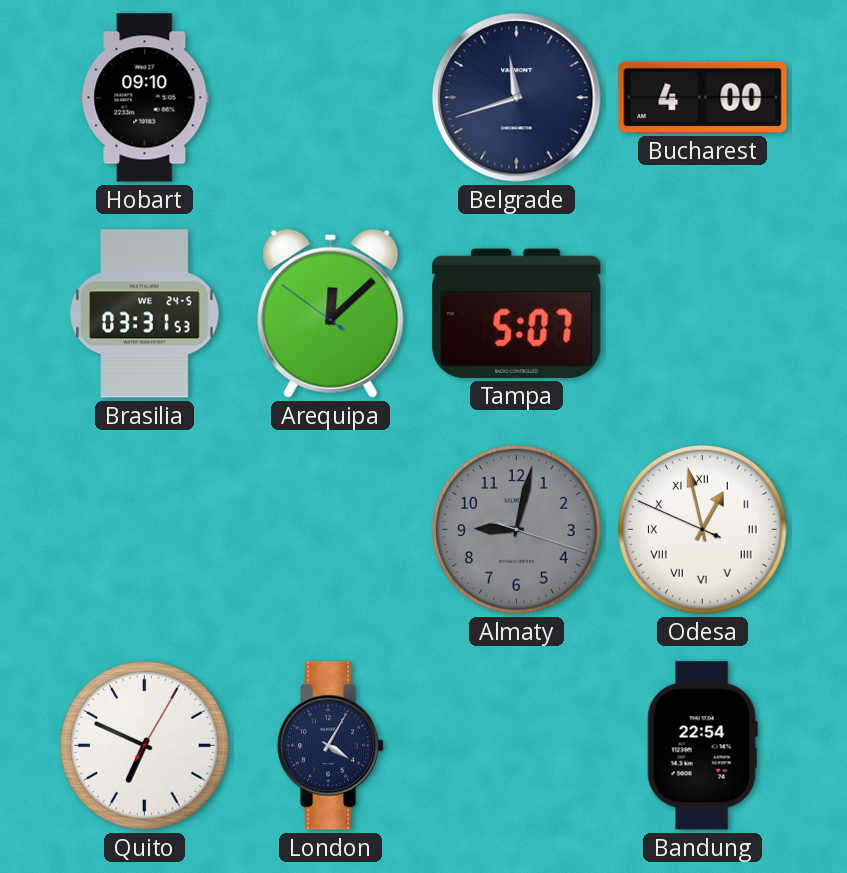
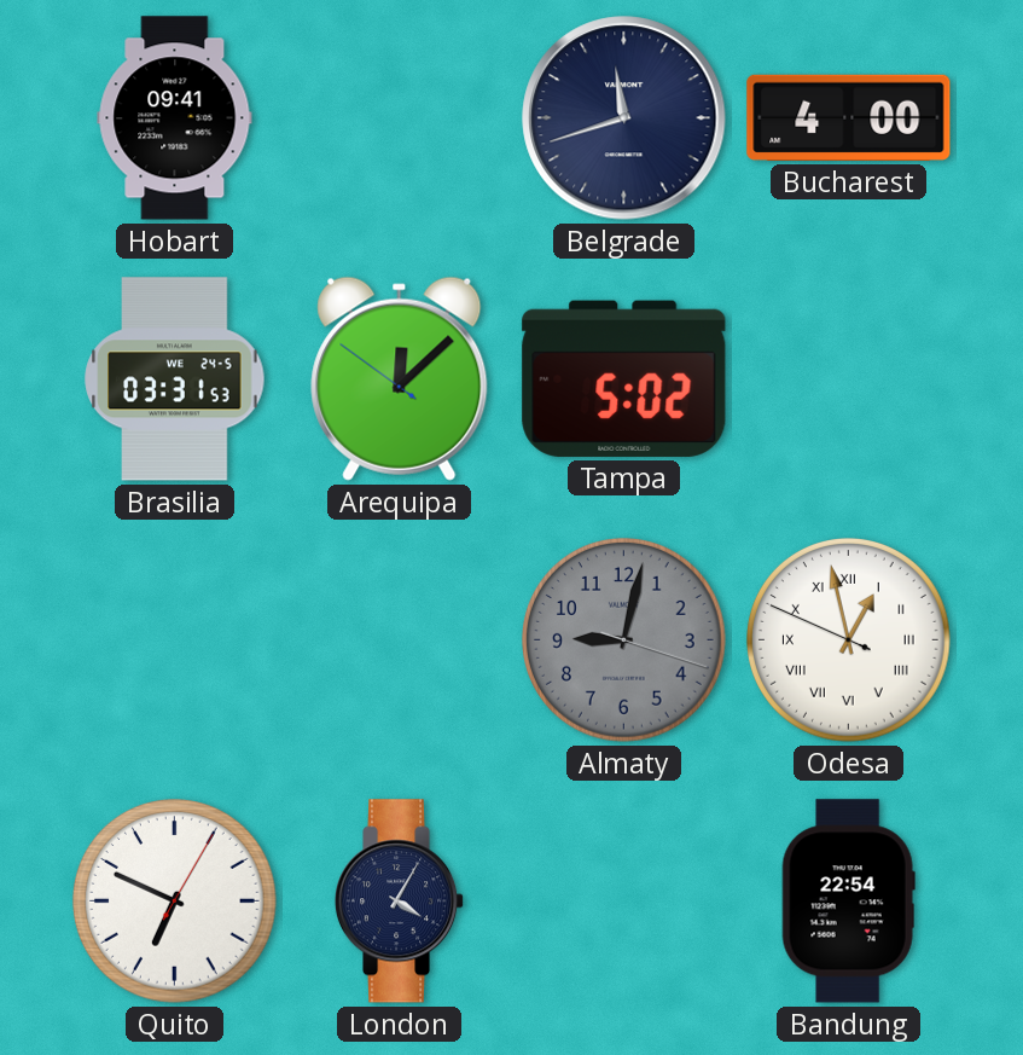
Hobart: 09:10 -> 09:41 (175, 118)
Tampa: 5:07 -> 5:02 (624, 378)
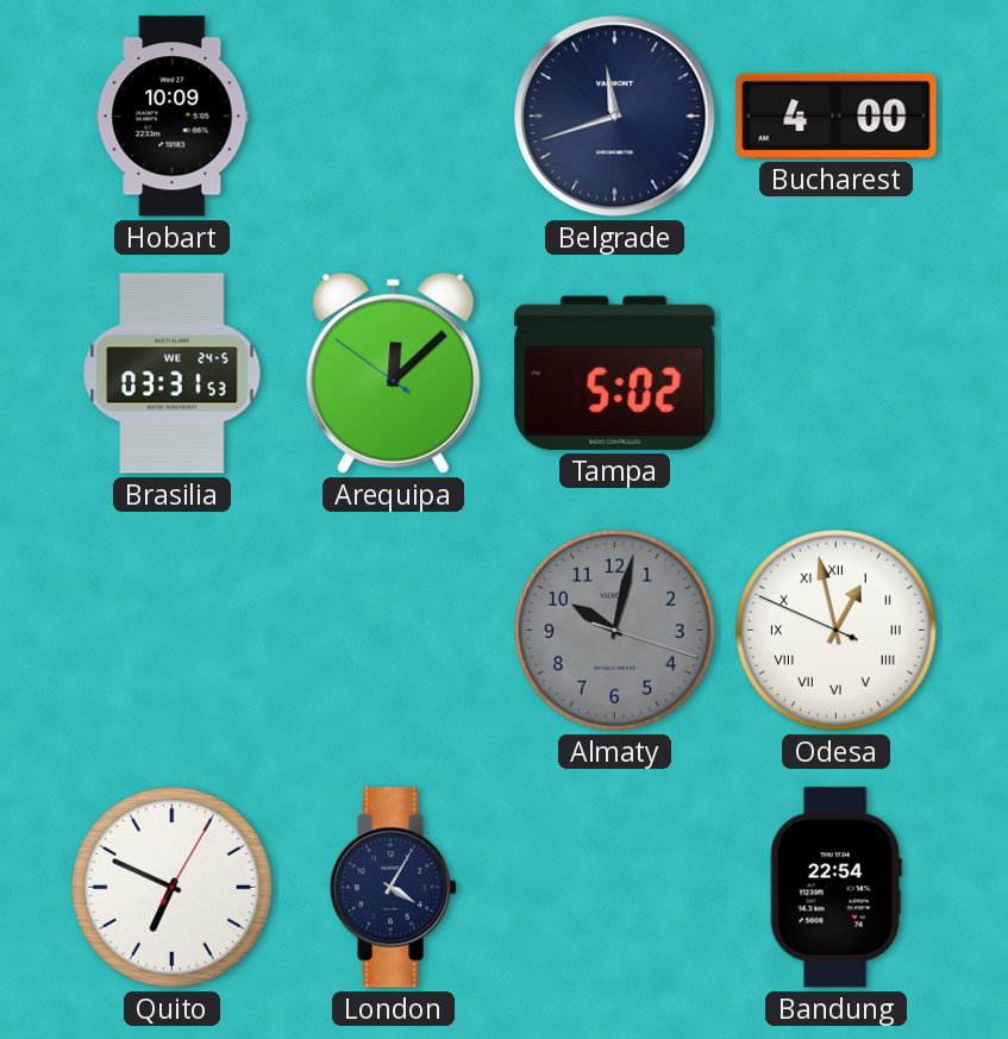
Hobart: 09:41 -> 10:09 (173, 117)
Almaty: 9:02 -> 10:02 (615, 631)
